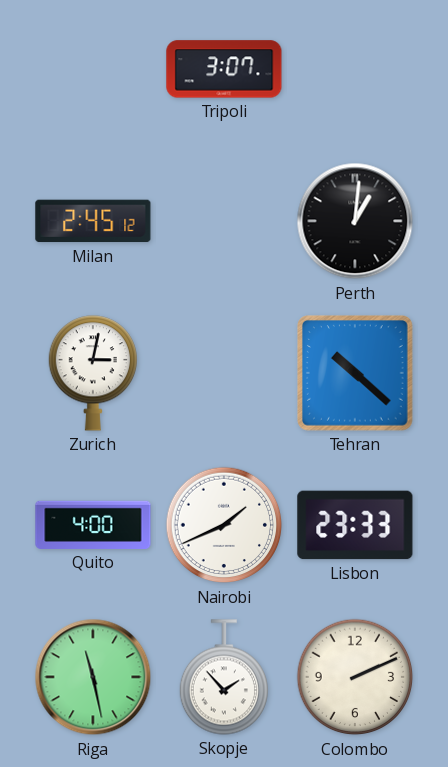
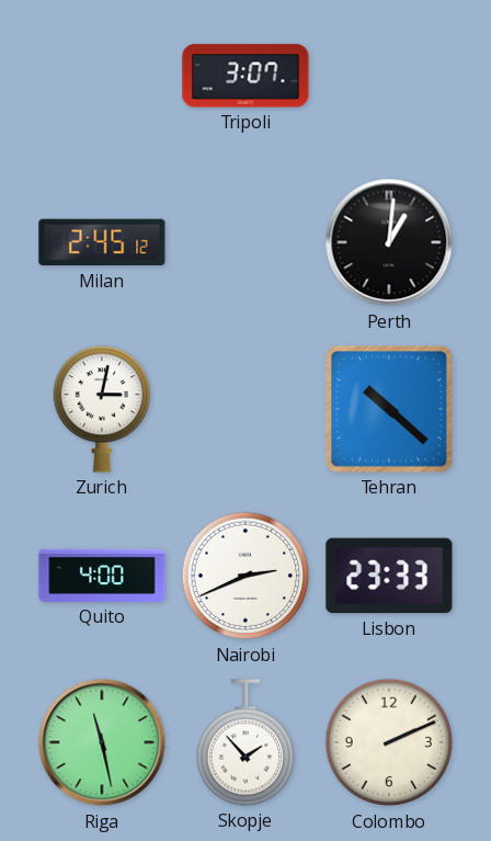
Nairobi: 1:41 -> 2:41 (245, 576)
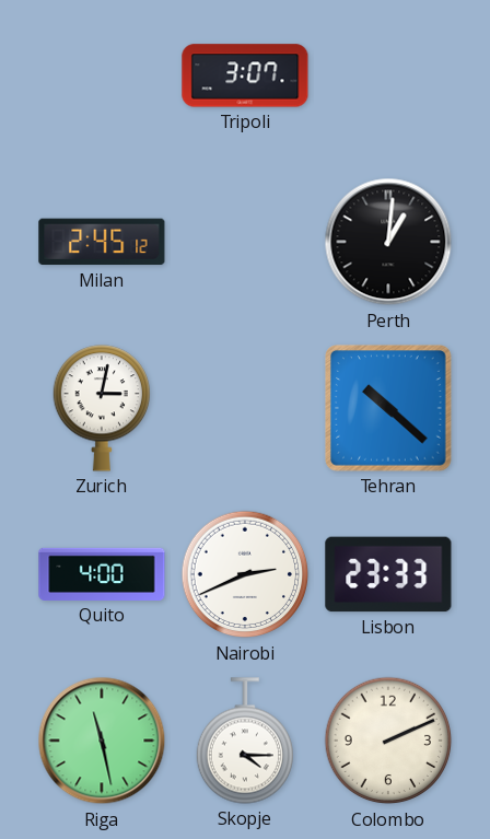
Skopje: 1:53 -> 4:15 (244, 741)
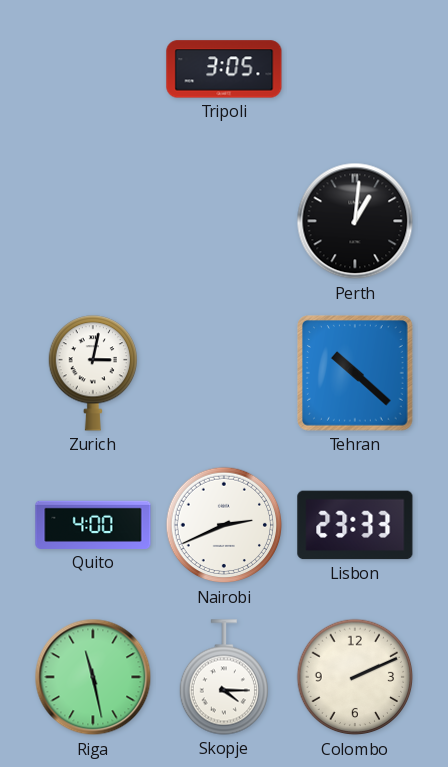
Tripoli: 3:07 -> 3:05 (224, 69)
Milan: 2:45 -> none (102, 242)
